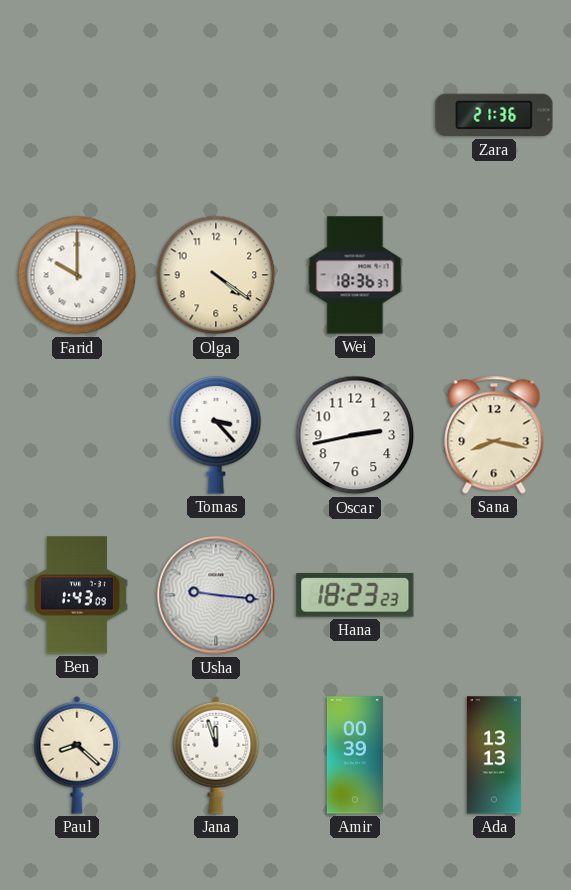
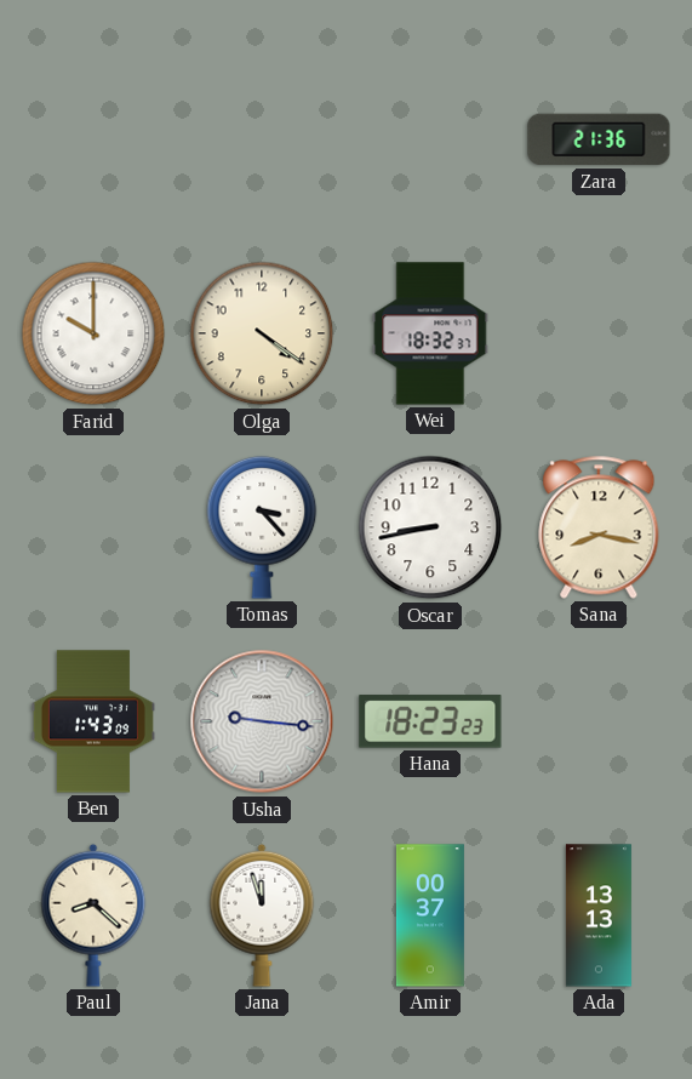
Wei: 18:36 -> 18:32 (430, 333)
Oscar: 2:43 -> 8:43 (430, 527)
Amir: 00:39 -> 00:37 (430, 915)
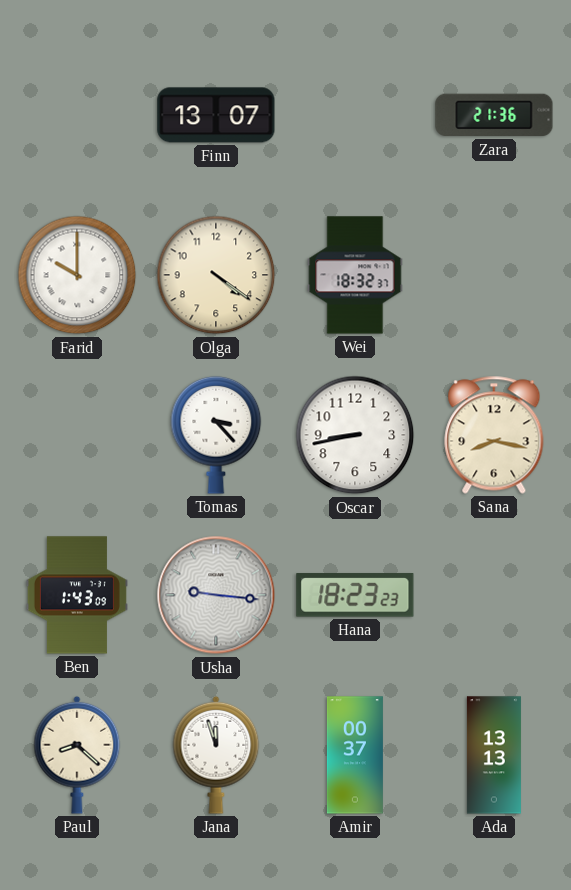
Finn: none -> 13:07 (216, 115)
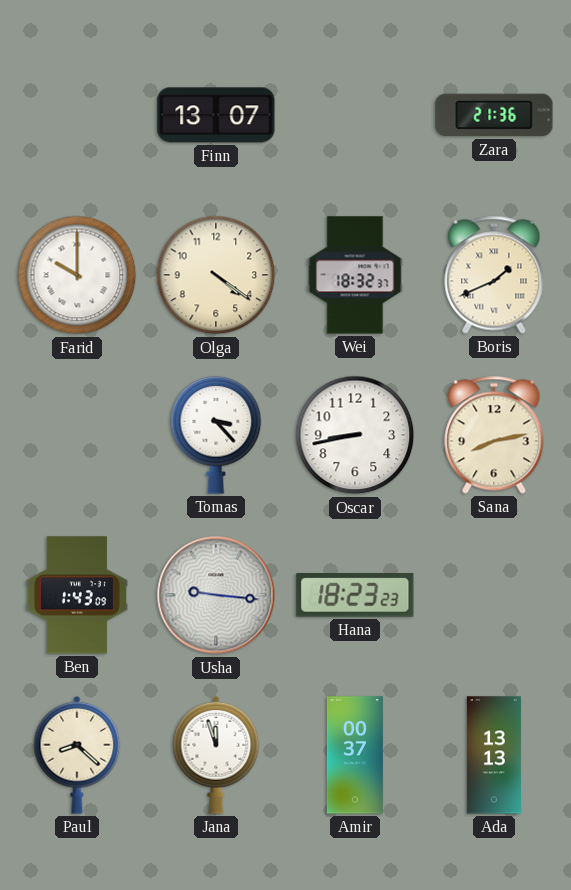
Boris: none -> 1:41 (494, 275)
Sana: 8:17 -> 8:13 (494, 435)
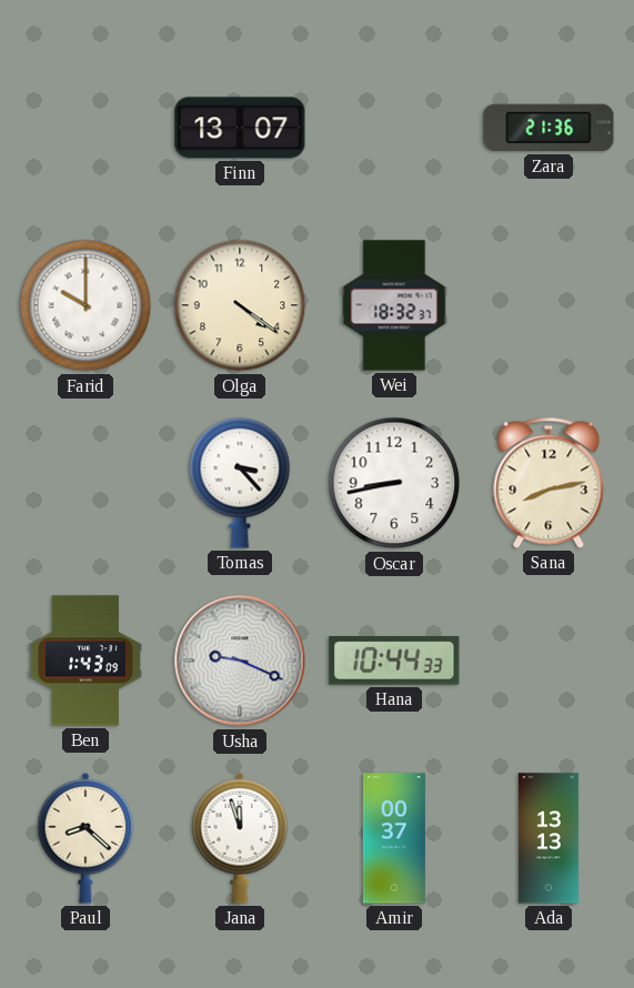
Boris: 1:41 -> none (494, 275)
Usha: 9:16 -> 9:19 (240, 661)
Hana: 18:23 -> 10:44 (394, 661)
